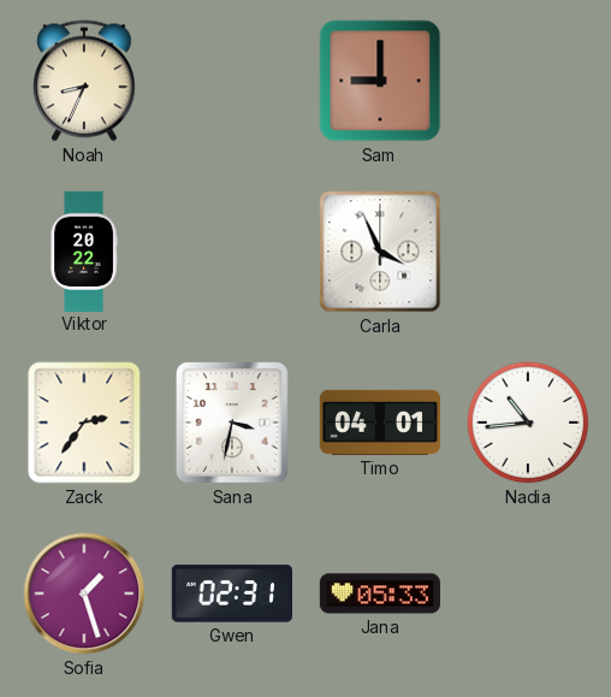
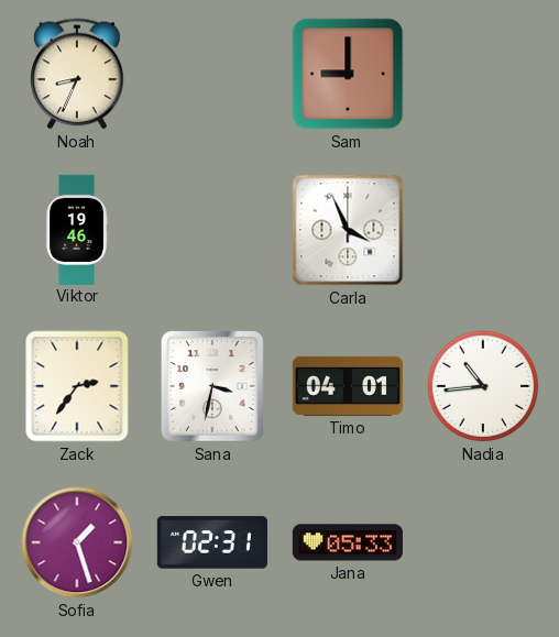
Viktor: 20:22 -> 19:46 (77, 229)
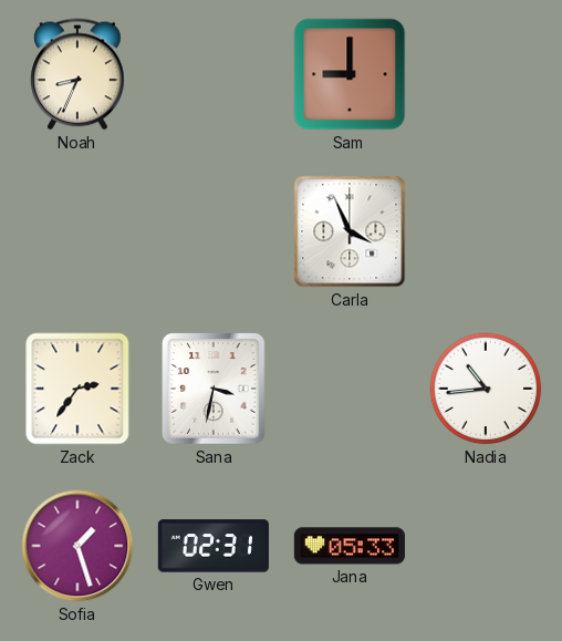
Viktor: 19:46 -> none (77, 229)
Timo: 04:01 -> none (348, 386)
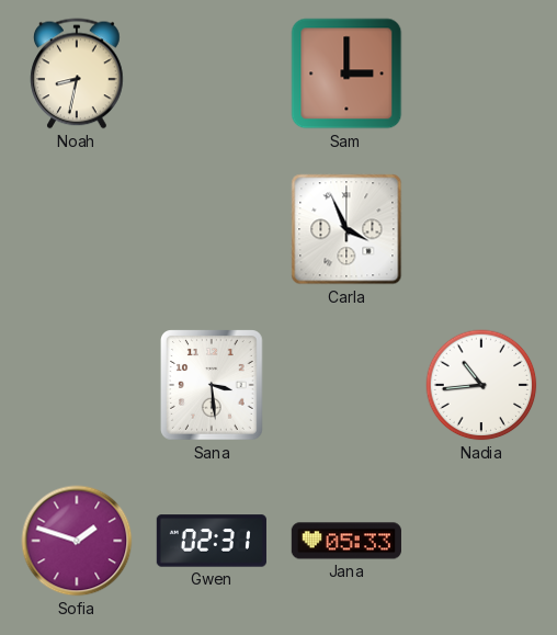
Noah: 8:34 -> 8:32 (77, 73)
Sam: 9:00 -> 3:00 (346, 73)
Zack: 2:36 -> none (77, 389)
Sana: 3:32 -> 3:29 (213, 386)
Sofia: 1:27 -> 1:48 (77, 541)
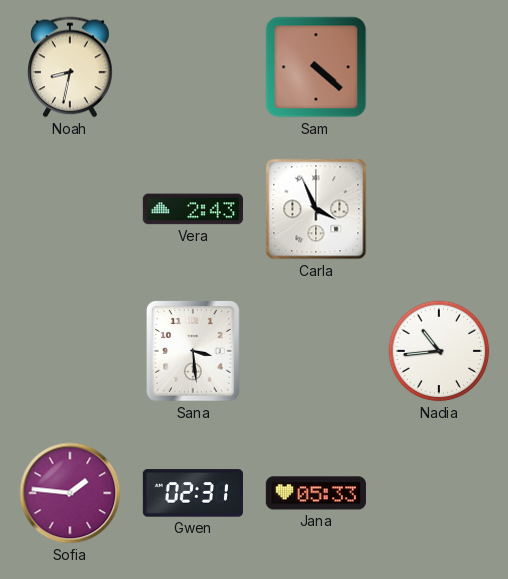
Sam: 3:00 -> 4:22 (316, 67)
Vera: none -> 2:43 (193, 209)
Sofia: 1:48 -> 1:46 (70, 493)
